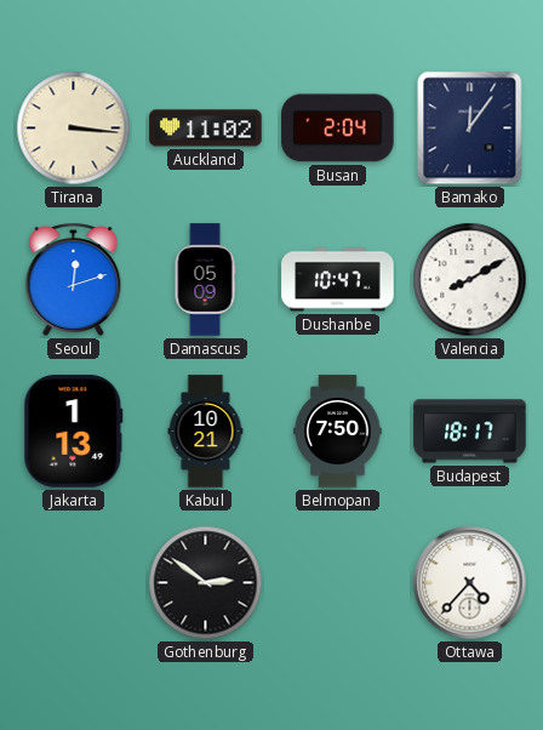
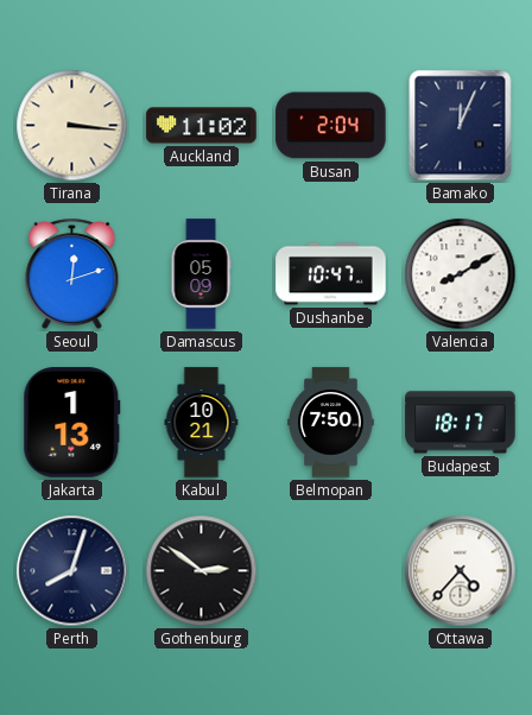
Bamako: 12:06 -> 12:04 (461, 126)
Perth: none -> 8:03 (72, 571)
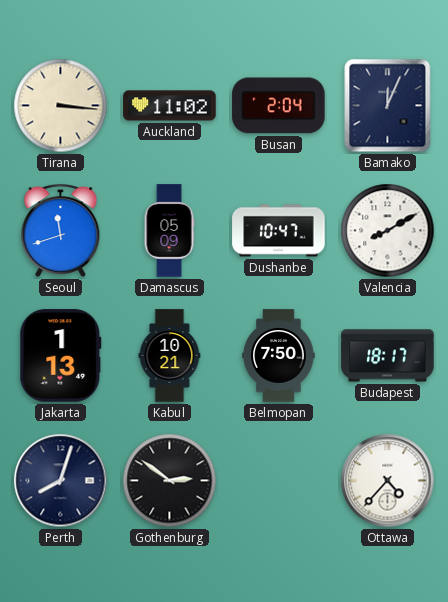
Seoul: 12:12 -> 11:42 (61, 231)
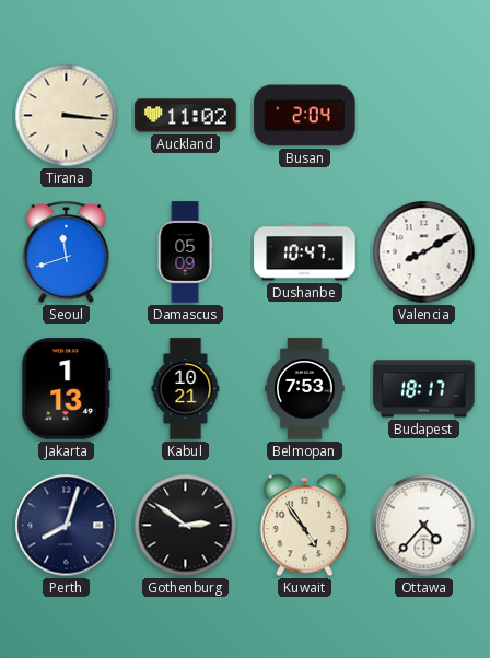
Bamako: 12:04 -> none (388, 106)
Belmopan: 7:50 -> 7:53 (305, 389)
Kuwait: none -> 4:54 (304, 526)
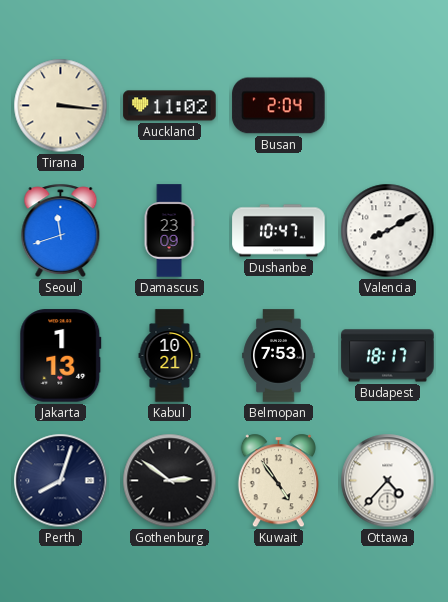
Damascus: 05:09 -> 23:09 (169, 231)
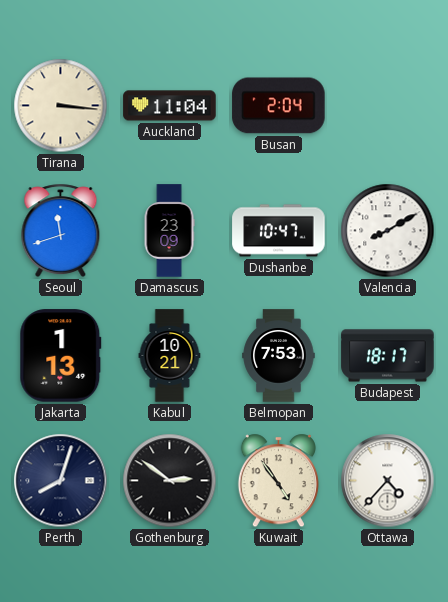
Auckland: 11:02 -> 11:04 (170, 106)
